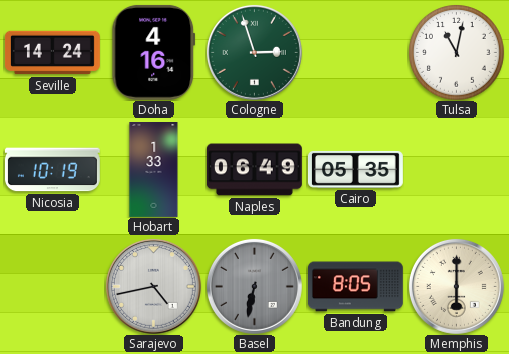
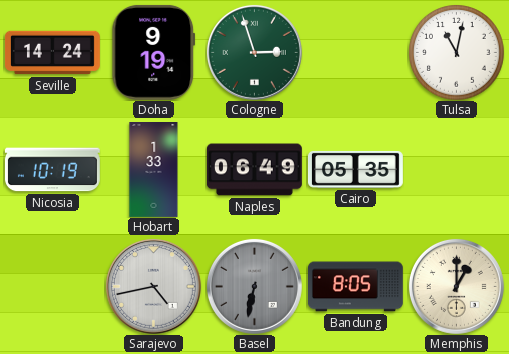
Doha: 4:16 -> 9:19 (154, 52)
Memphis: 6:00 -> 1:00 (456, 286)
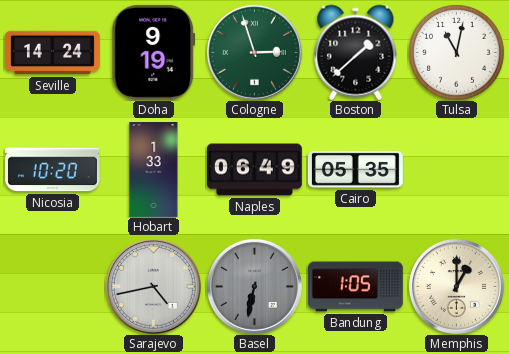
Boston: none -> 1:38 (356, 52)
Nicosia: 10:19 -> 10:20 (52, 170)
Bandung: 8:05 -> 1:05 (355, 287)
